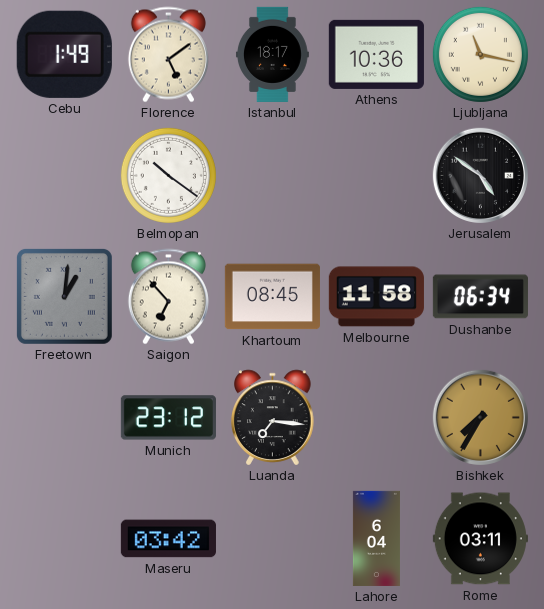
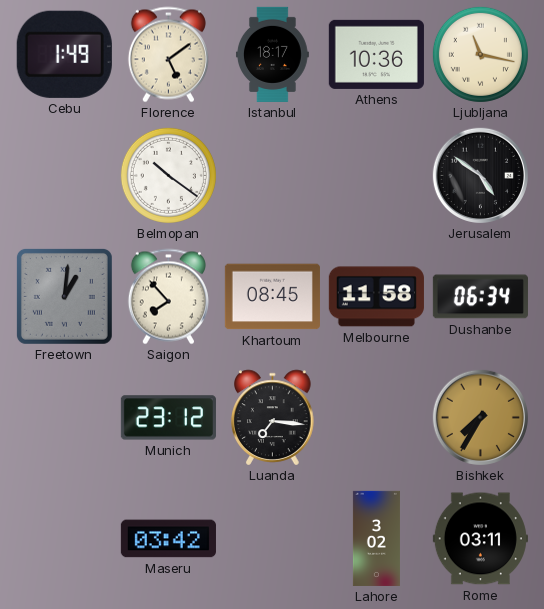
Saigon: 6:53 -> 7:53 (168, 297)
Lahore: 6:04 -> 3:02 (376, 538)
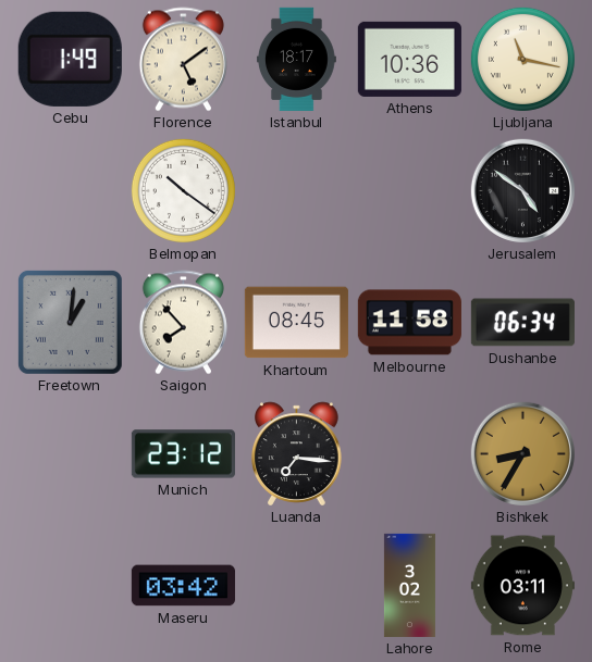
Bishkek: 7:35 -> 8:35 (522, 453)
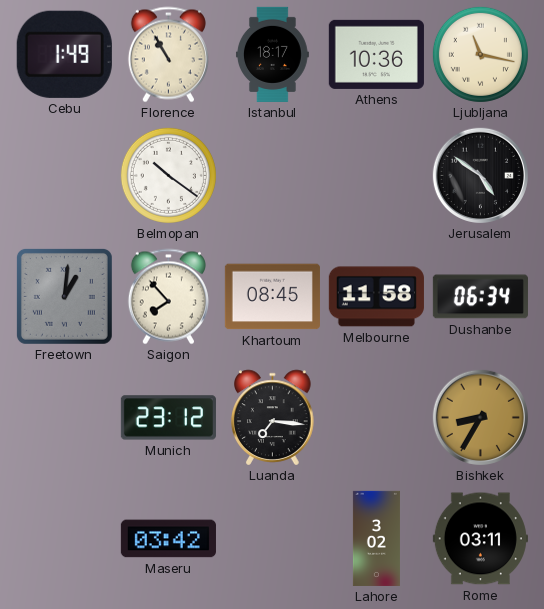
Florence: 5:09 -> 10:55 (168, 55)
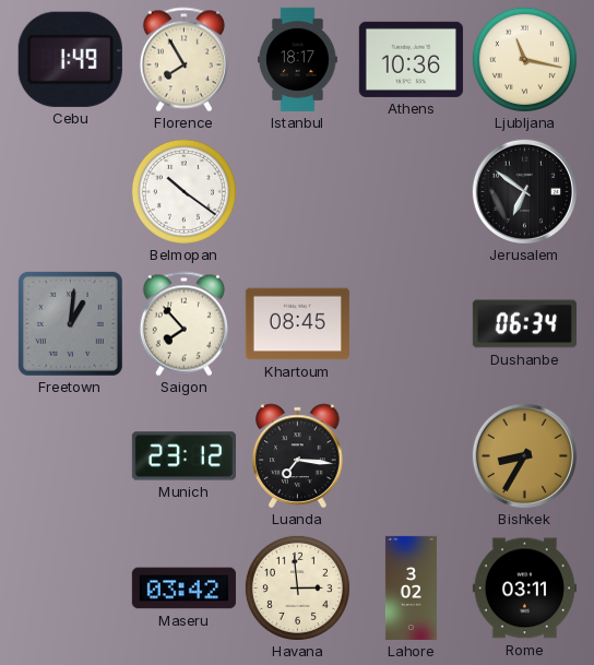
Florence: 10:55 -> 7:55 (183, 60)
Jerusalem: 4:51 -> 6:51 (524, 191)
Melbourne: 11:58 -> none (376, 297)
Havana: none -> 2:59 (297, 587)
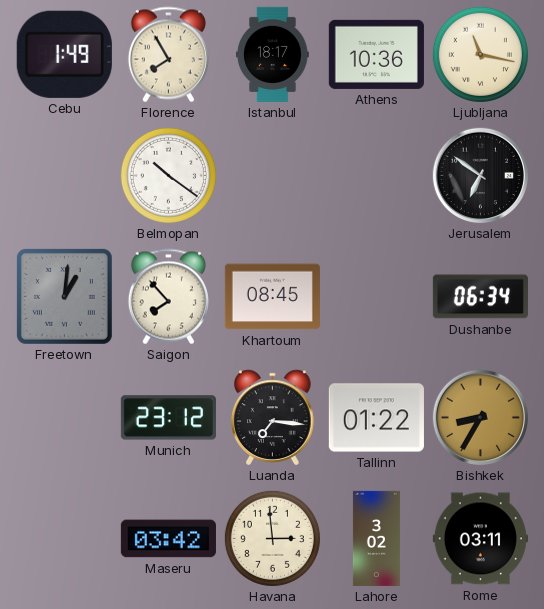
Tallinn: none -> 01:22 (376, 418)
